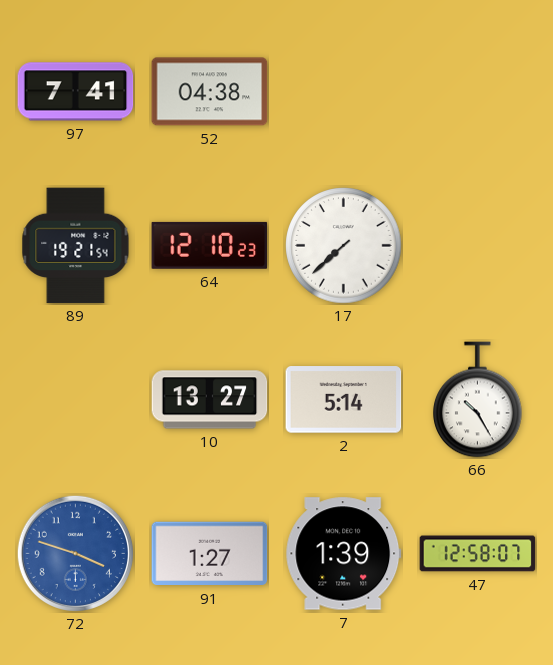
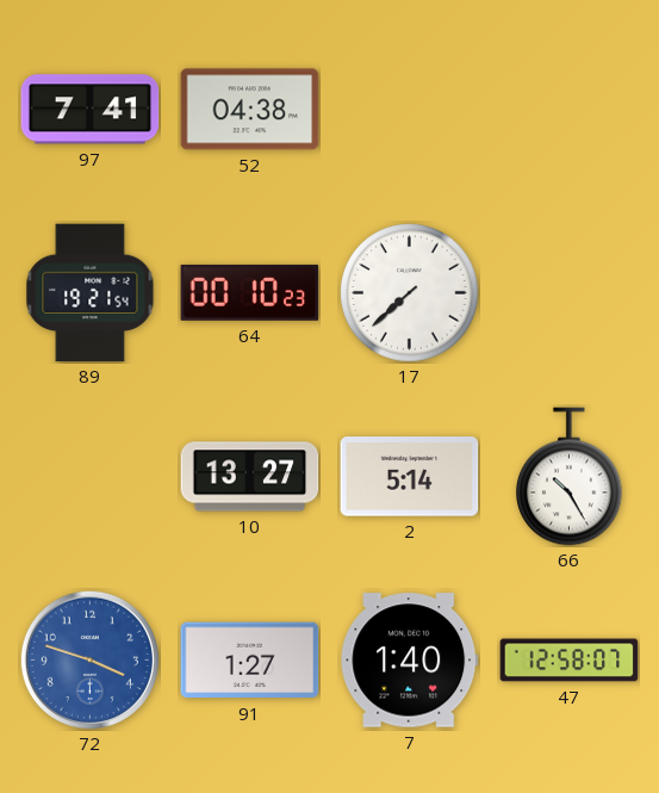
64: 12:10 -> 00:10 (250, 292)
7: 1:39 -> 1:40 (410, 661)
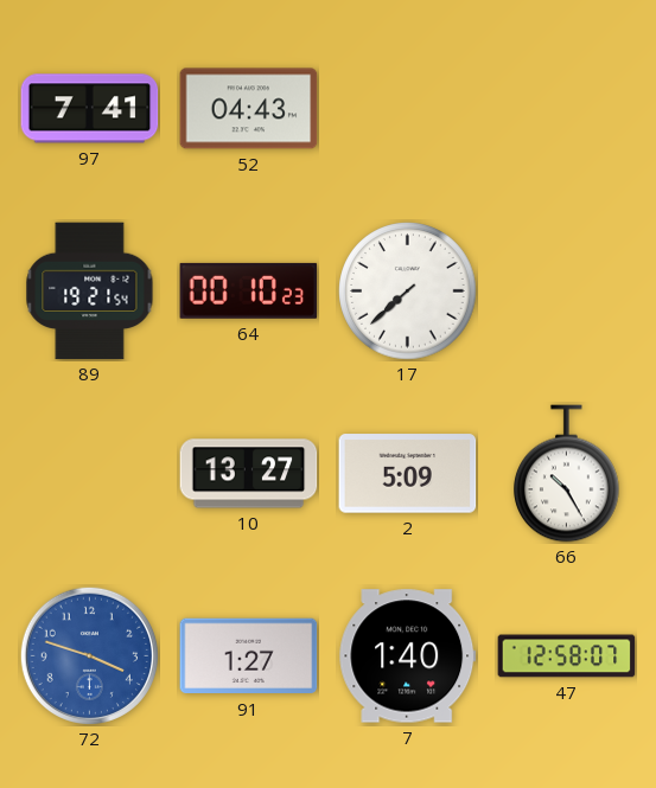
52: 04:38 -> 04:43 (249, 109)
2: 5:14 -> 5:09 (408, 474)
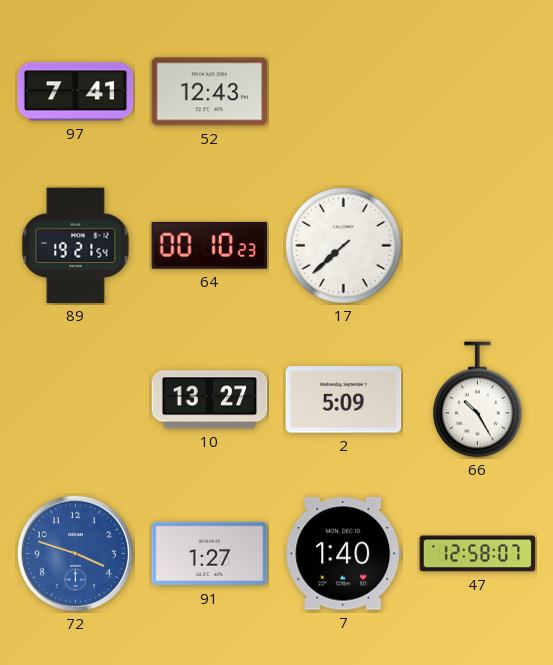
52: 04:43 -> 12:43 (210, 92)
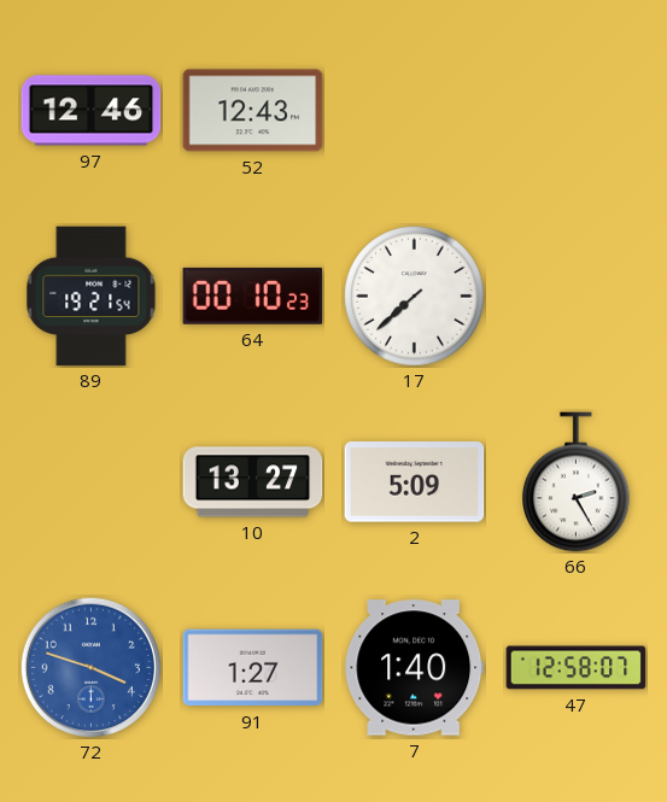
97: 7:41 -> 12:46 (92, 111)
66: 10:25 -> 2:25 (577, 482)
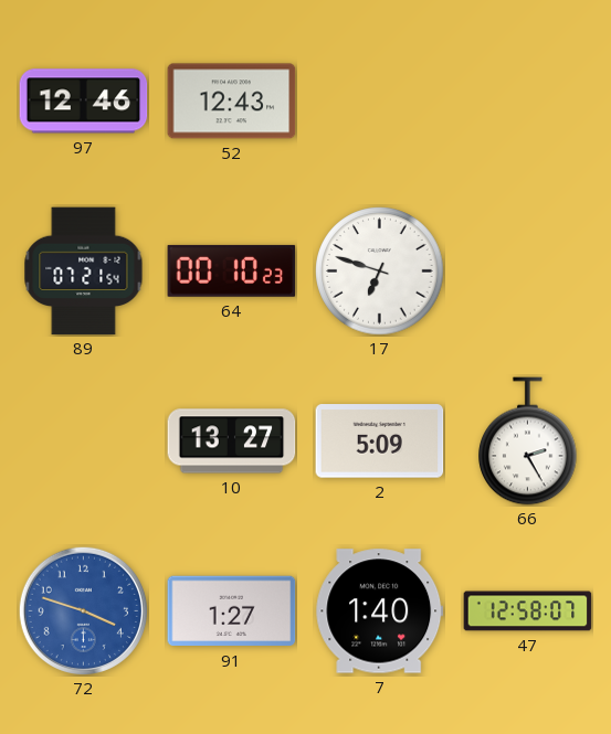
89: 19:21 -> 07:21 (84, 272)
17: 7:38 -> 6:48 (380, 272)
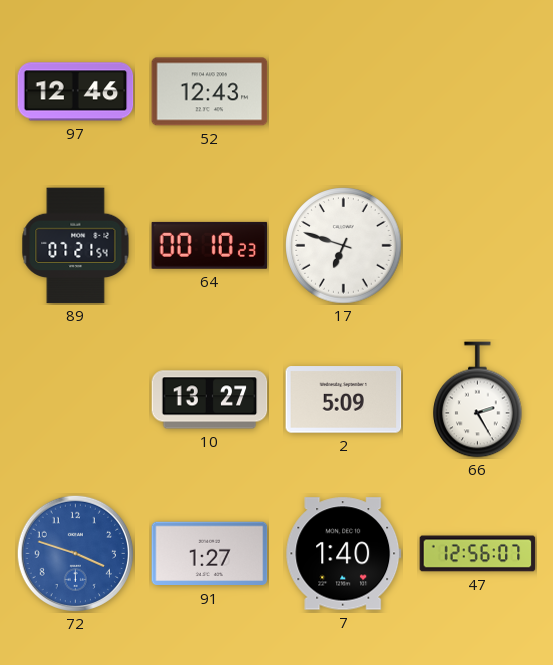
47: 12:58 -> 12:56 (478, 554)
